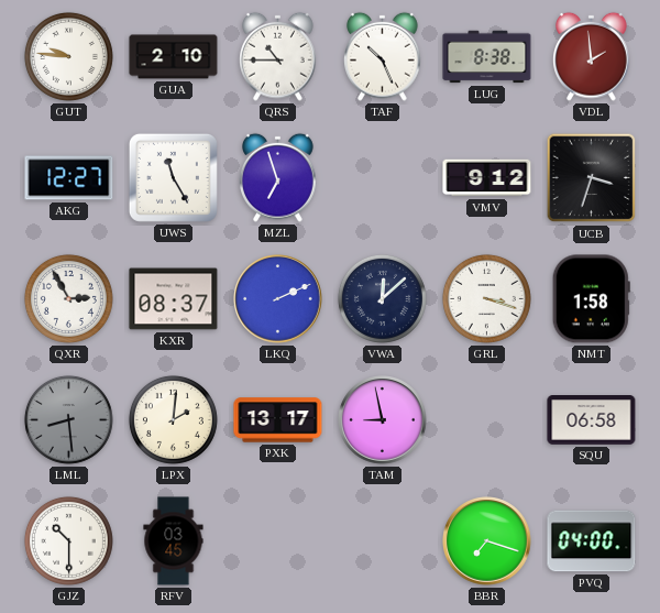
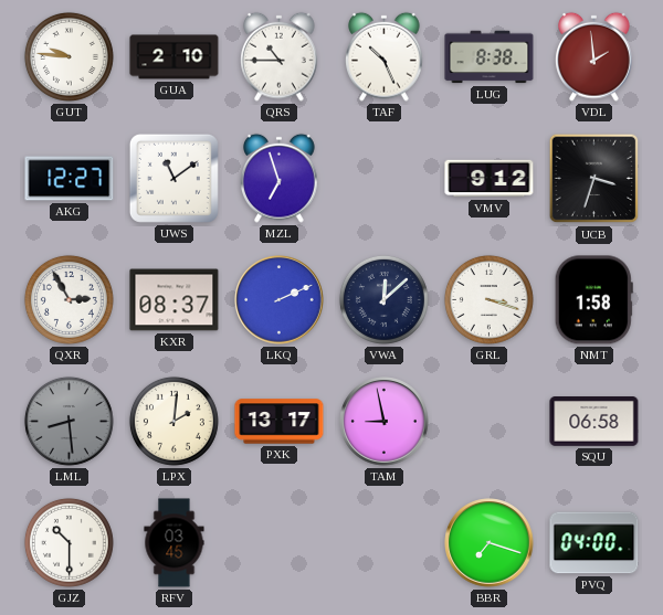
UWS: 11:25 -> 11:09 (173, 178)
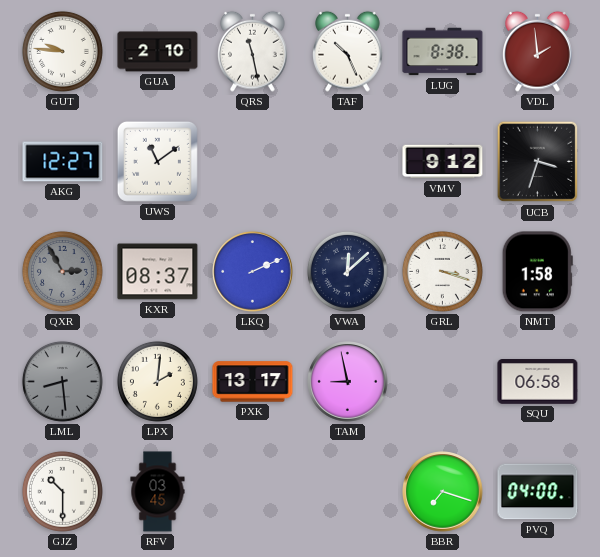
QRS: 10:45 -> 11:28 (253, 51)
MZL: 6:57 -> none (280, 178)
QXR dial: white -> grey (62, 271)
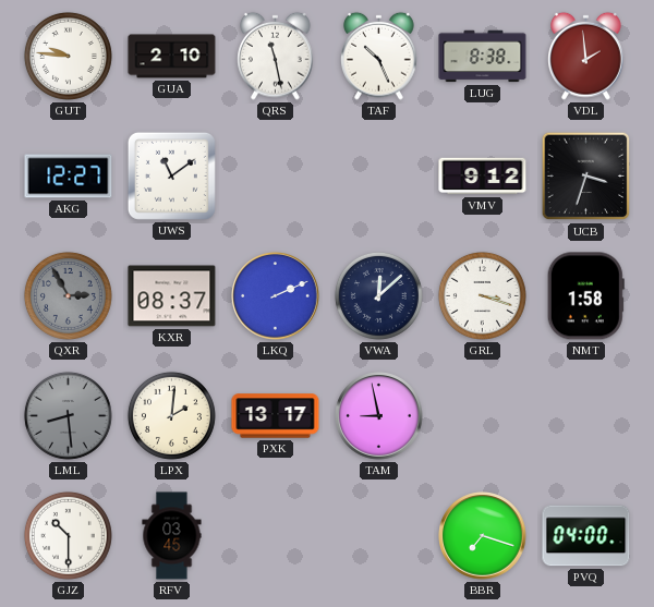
SQU: 06:58 -> none (538, 382)
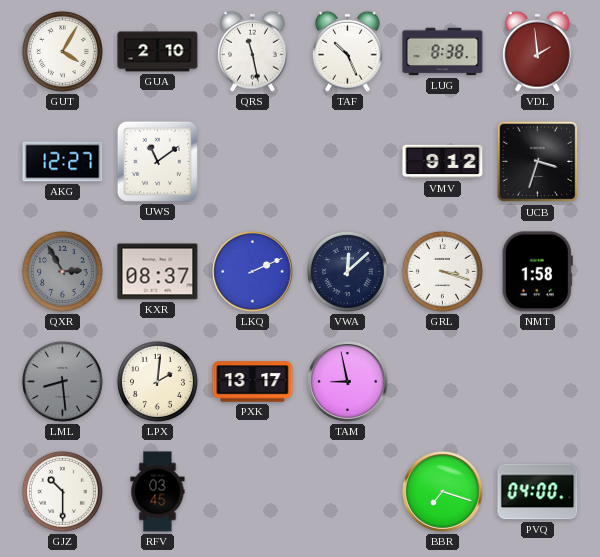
GUT: 9:46 -> 4:05 (62, 51)
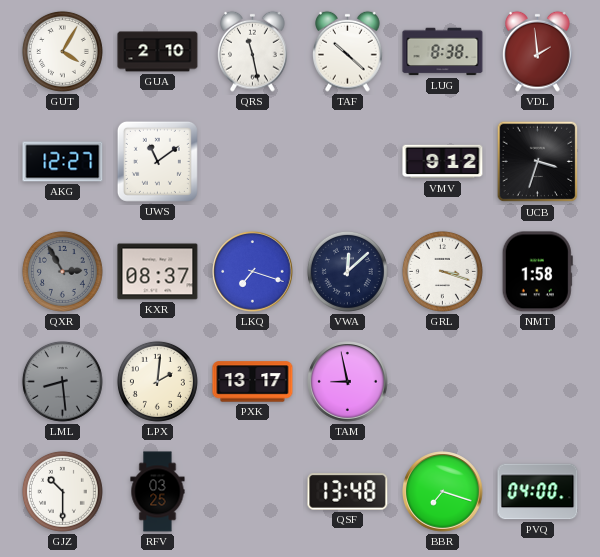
TAF: 10:26 -> 10:22 (348, 51)
LKQ: 2:11 -> 7:18 (253, 272)
RFV: 03:45 -> 03:25 (158, 492)
QSF: none -> 13:48 (348, 492)
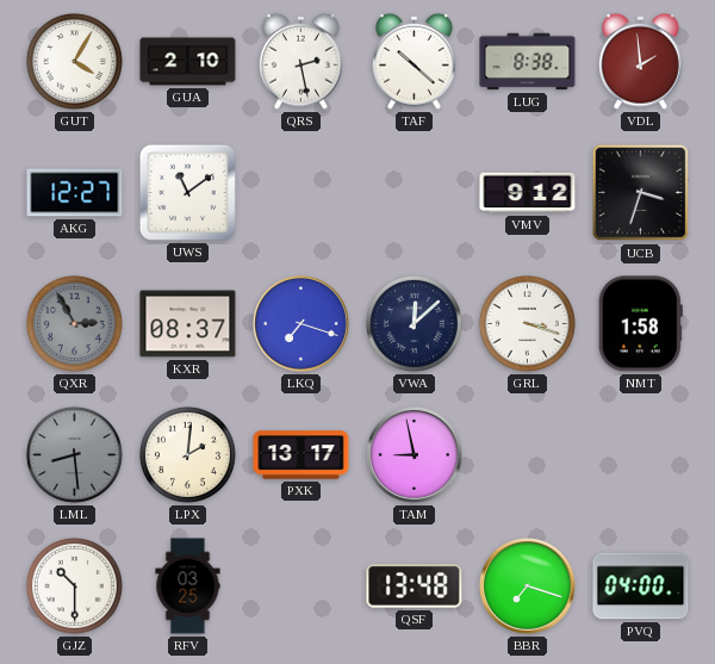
QRS: 11:28 -> 2:28 (301, 61)
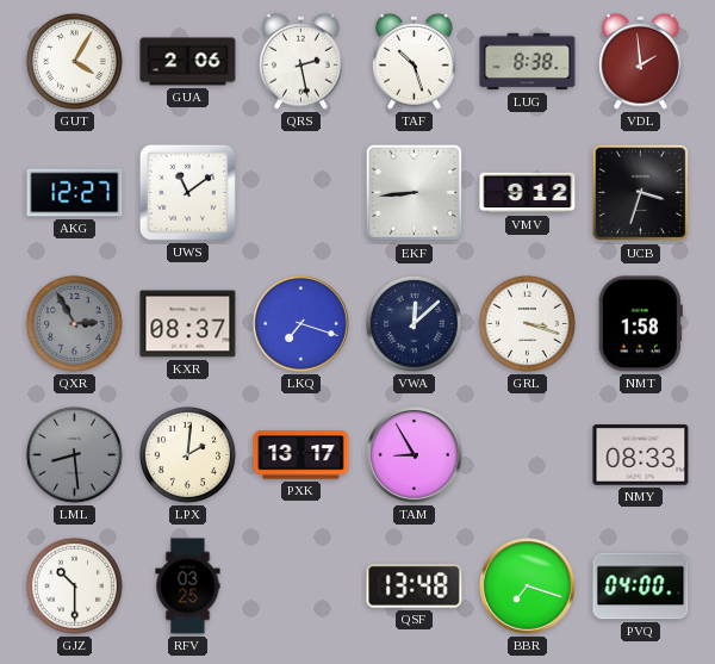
GUA: 2:10 -> 2:06 (188, 62)
TAF: 10:22 -> 10:27 (415, 61)
EKF: none -> 8:44 (415, 193)
TAM: 8:58 -> 8:55 (415, 455)
NMY: none -> 08:33 (641, 455)
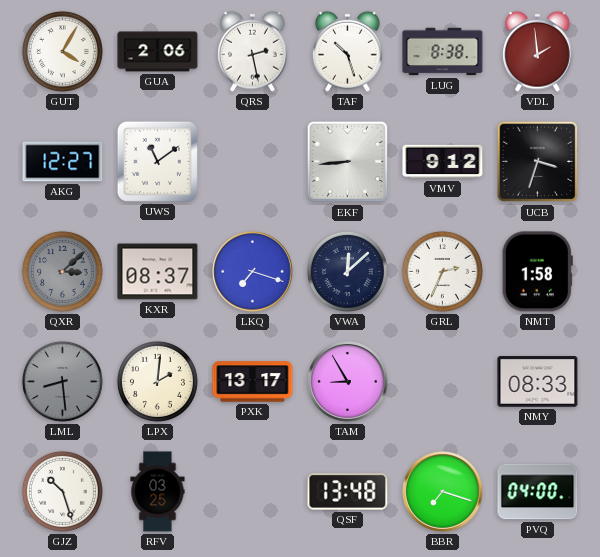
QXR: 2:55 -> 3:08 (62, 271)
GRL: 3:18 -> 2:34 (442, 271)
GJZ: 10:30 -> 10:27 (62, 491)
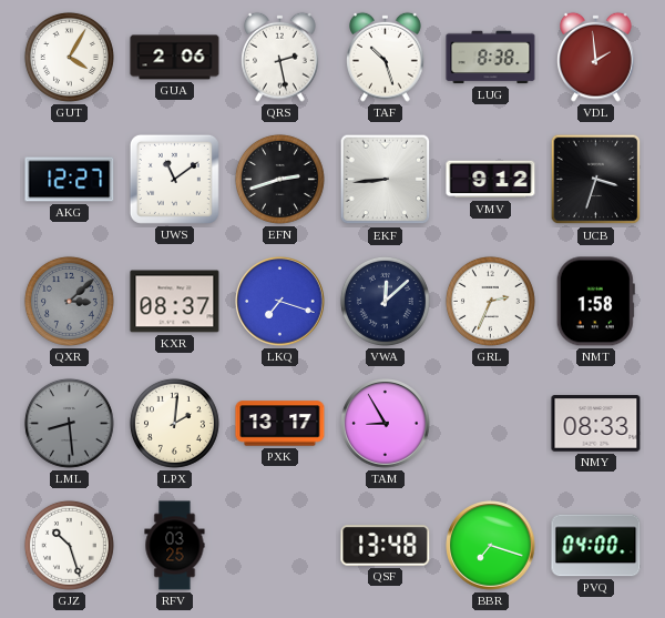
EFN: none -> 2:42 (279, 179)
